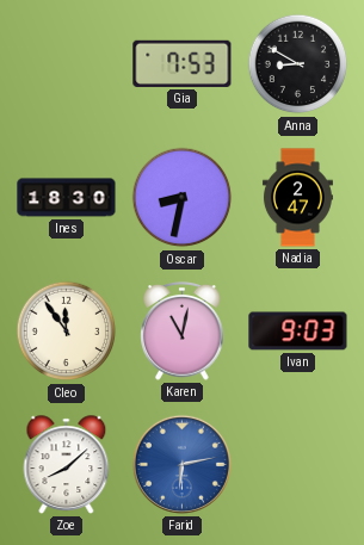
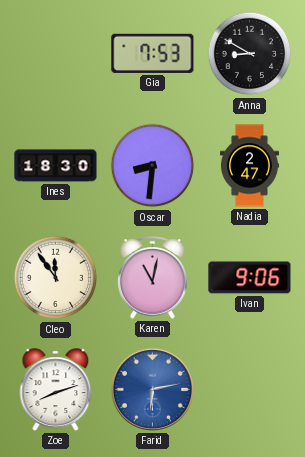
Oscar: 8:32 -> 8:31 (153, 166)
Ivan: 9:03 -> 9:06 (250, 278)
Zoe: 8:08 -> 8:12 (56, 390)
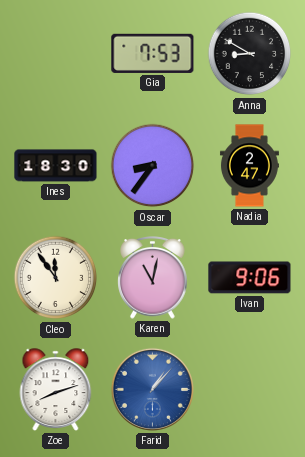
Oscar: 8:31 -> 8:36 (153, 166)
Farid: 6:13 -> 1:07 (152, 389)
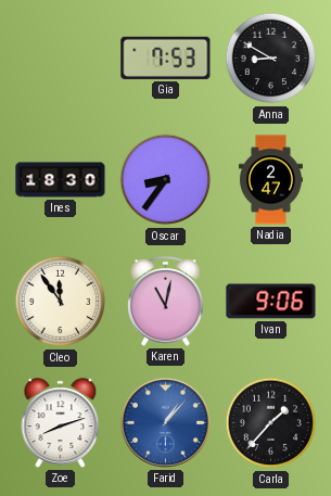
Carla: none -> 1:37 (271, 423)
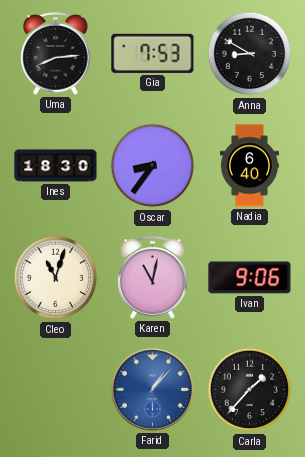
Uma: none -> 8:14 (56, 54)
Nadia: 2:47 -> 6:40 (249, 166)
Cleo: 11:54 -> 11:03 (56, 278)
Zoe: 8:12 -> none (61, 423)
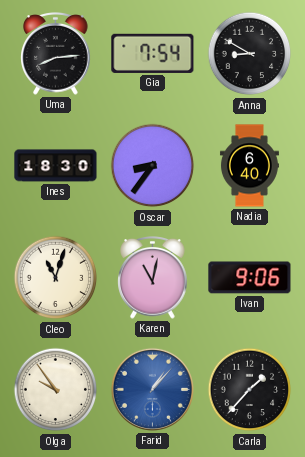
Gia: 7:53 -> 7:54 (153, 53)
Olga: none -> 9:54 (56, 390)
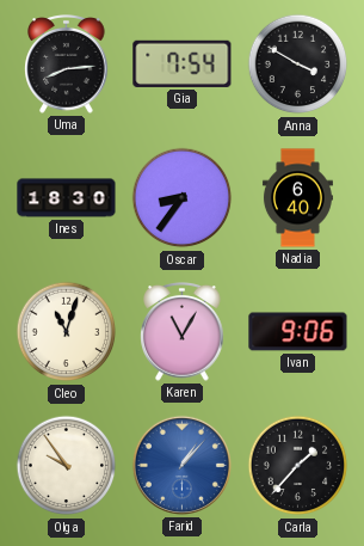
Anna: 8:50 -> 3:50 (298, 65)
Karen: 11:02 -> 11:05 (183, 332)
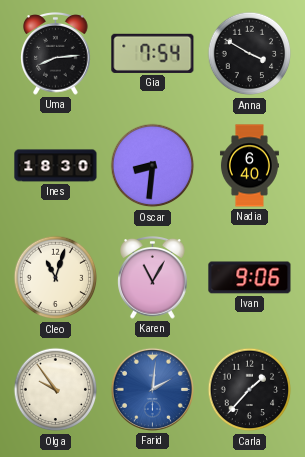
Oscar: 8:36 -> 8:31 (153, 166)
Farid: 1:07 -> 2:01 (152, 389)
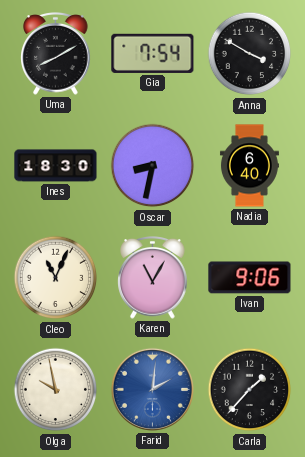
Uma: 8:14 -> 8:10 (56, 54)
Oscar: 8:31 -> 8:32 (153, 166)
Cleo: 11:03 -> 11:04 (56, 278)
Olga: 9:54 -> 9:58 (56, 390)
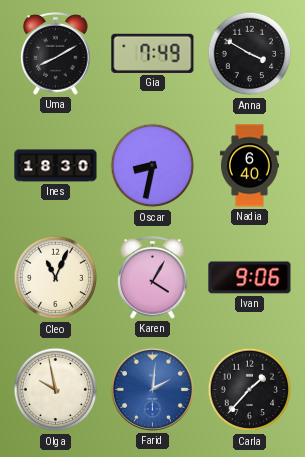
Gia: 7:54 -> 7:49 (153, 53)
Karen: 11:05 -> 4:05 (153, 278)
